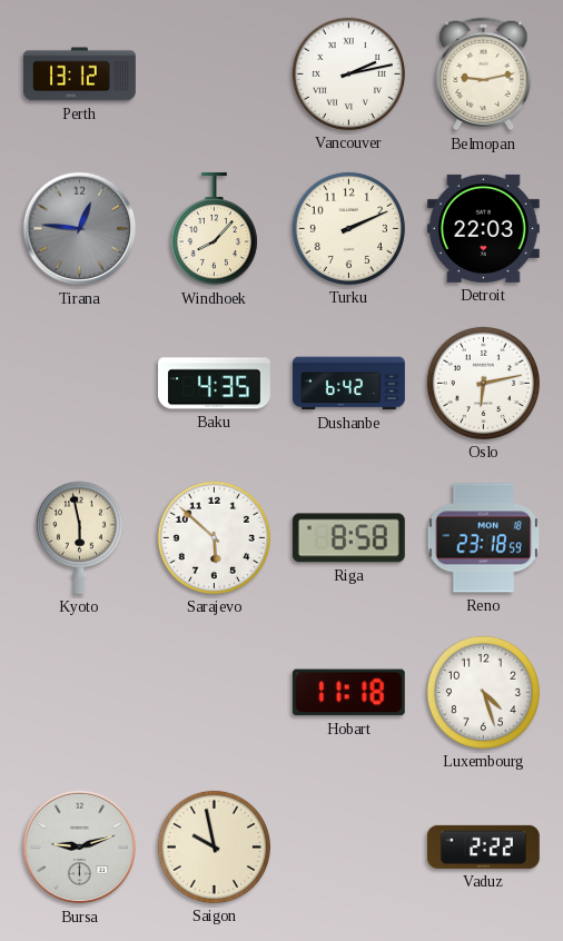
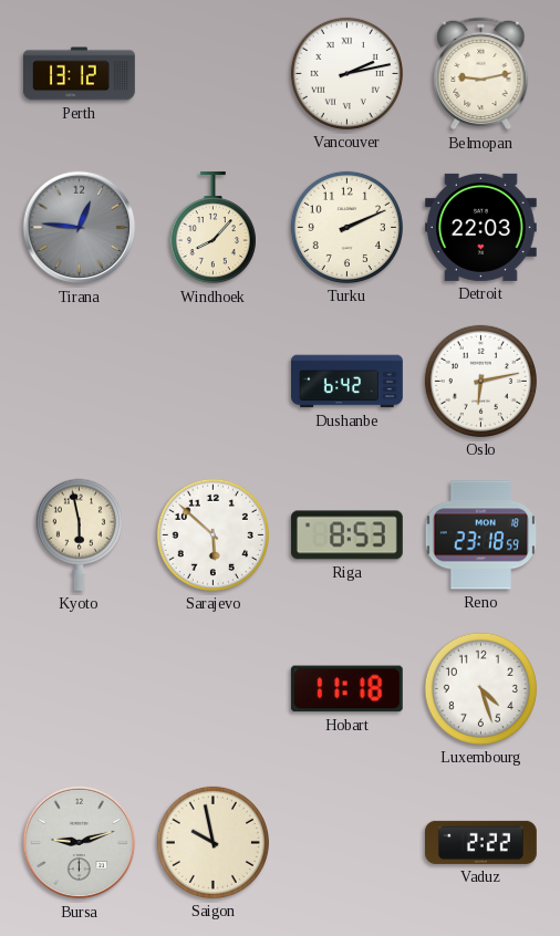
Baku: 4:35 -> none (214, 384)
Riga: 8:58 -> 8:53 (346, 535)
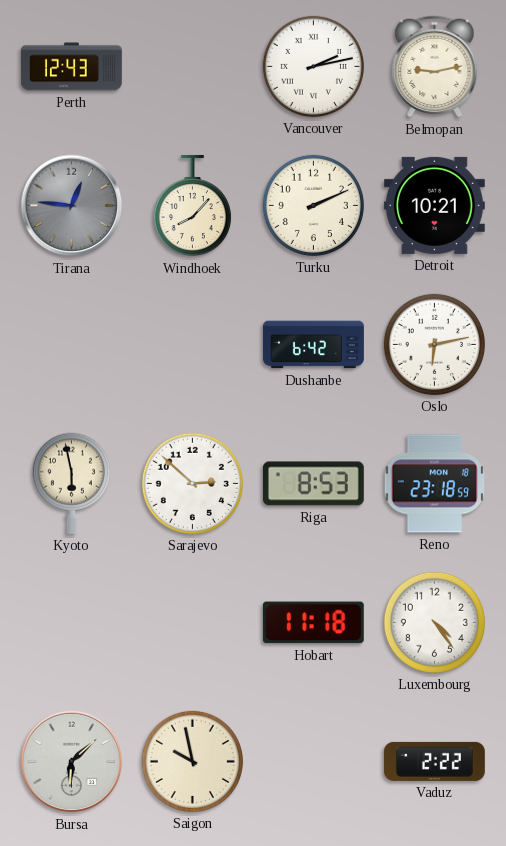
Perth: 13:12 -> 12:43 (72, 67)
Detroit: 22:03 -> 10:21 (434, 205)
Sarajevo: 5:52 -> 2:52 (192, 483)
Luxembourg: 4:27 -> 4:24 (434, 622)
Bursa: 9:12 -> 6:08 (72, 762)
